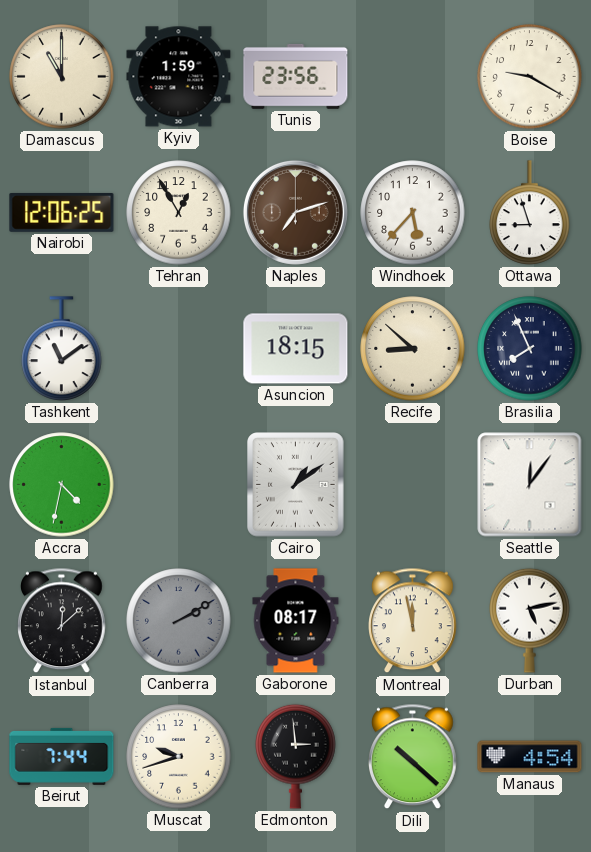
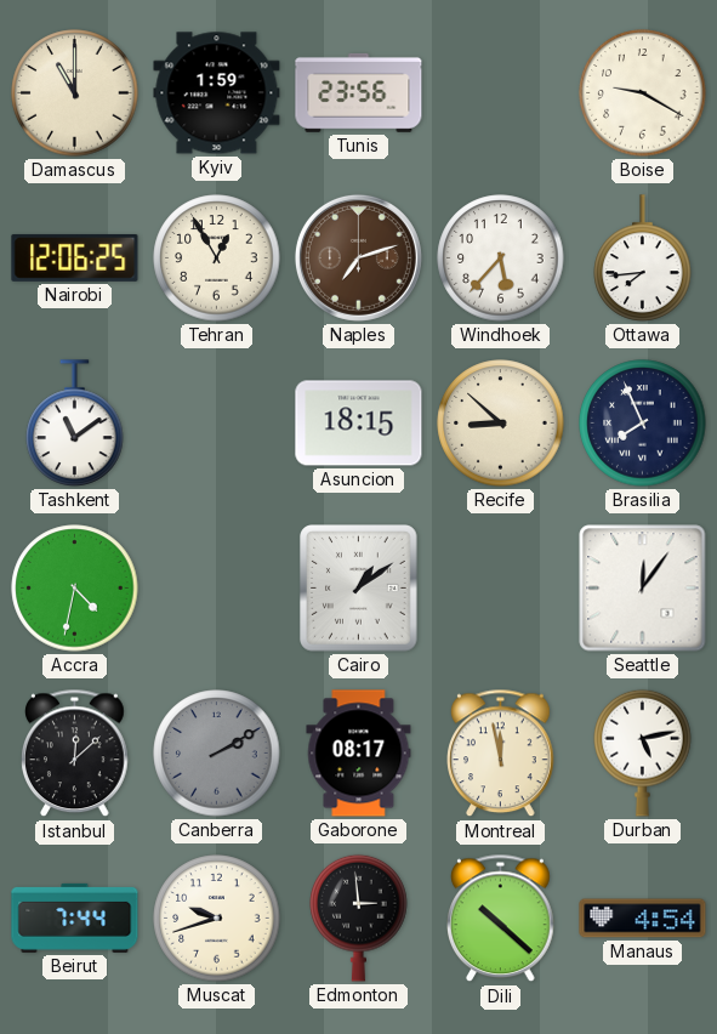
Ottawa: 8:57 -> 7:44 (643, 258)
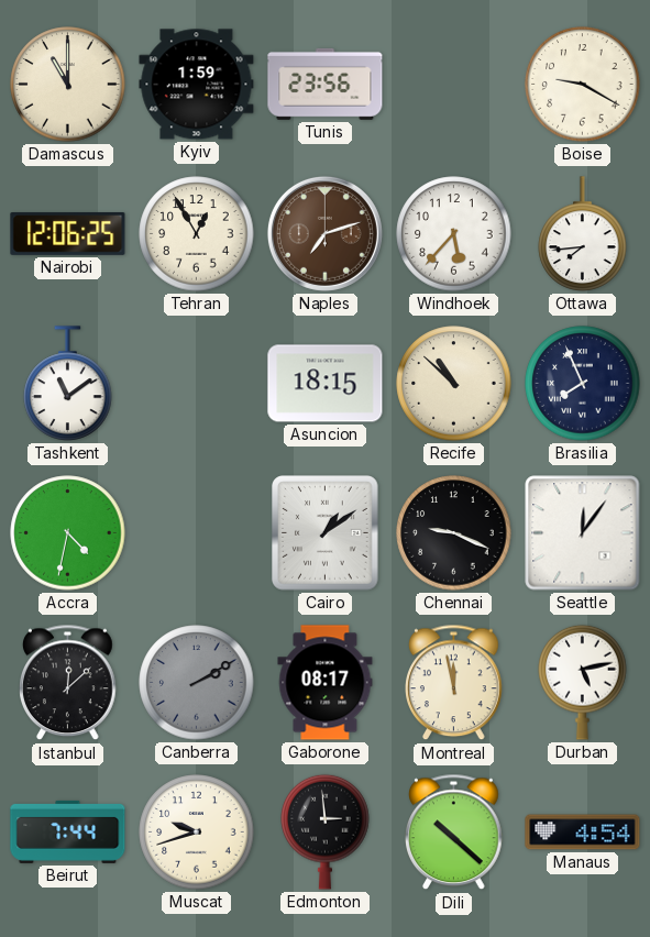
Recife: 8:52 -> 10:52 (454, 384)
Chennai: none -> 9:19 (454, 533)
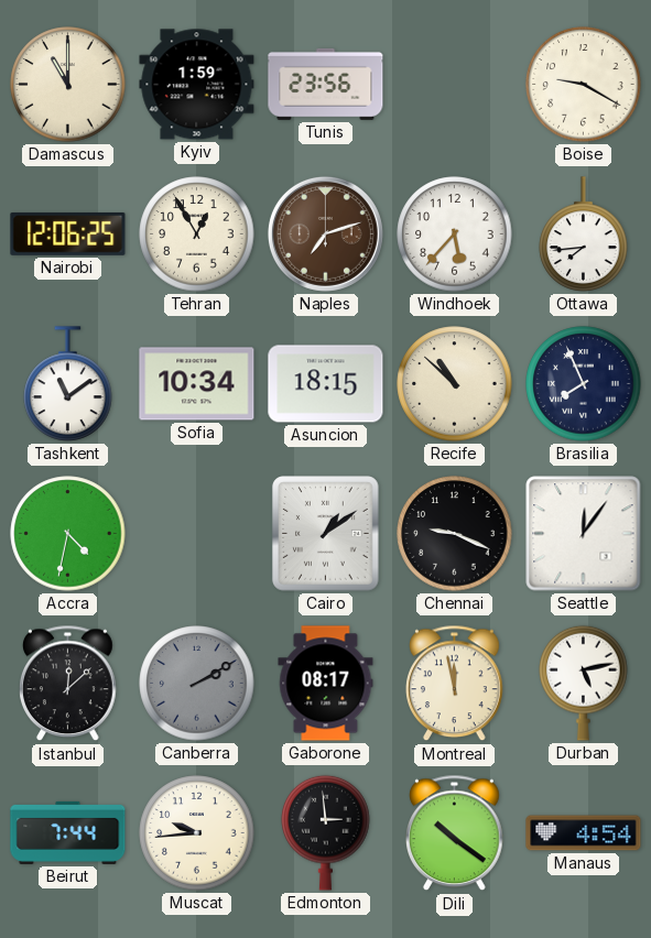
Sofia: none -> 10:34 (197, 384)
Muscat: 9:42 -> 9:44 (197, 833)
Dili: 10:22 -> 10:21 (455, 833)
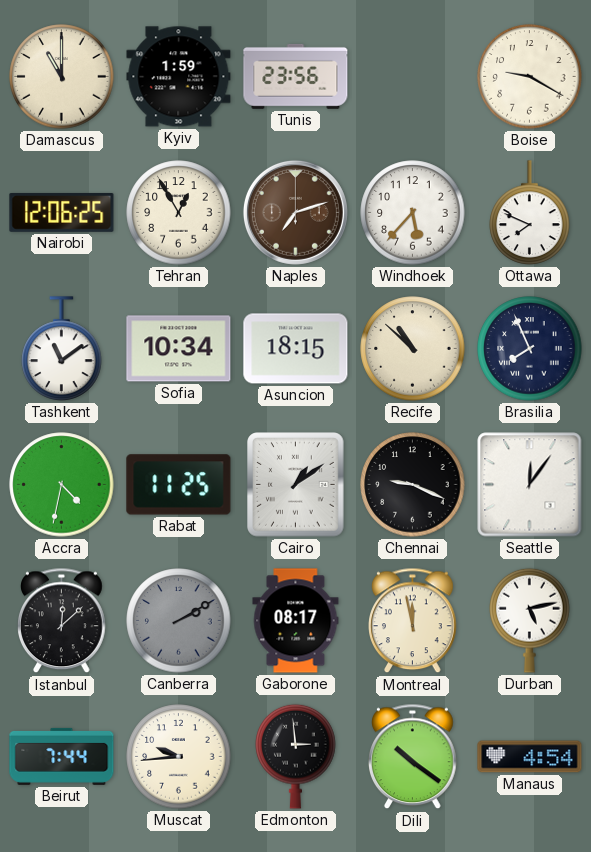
Ottawa: 7:44 -> 7:49 (530, 213)
Rabat: none -> 11:25 (179, 485)
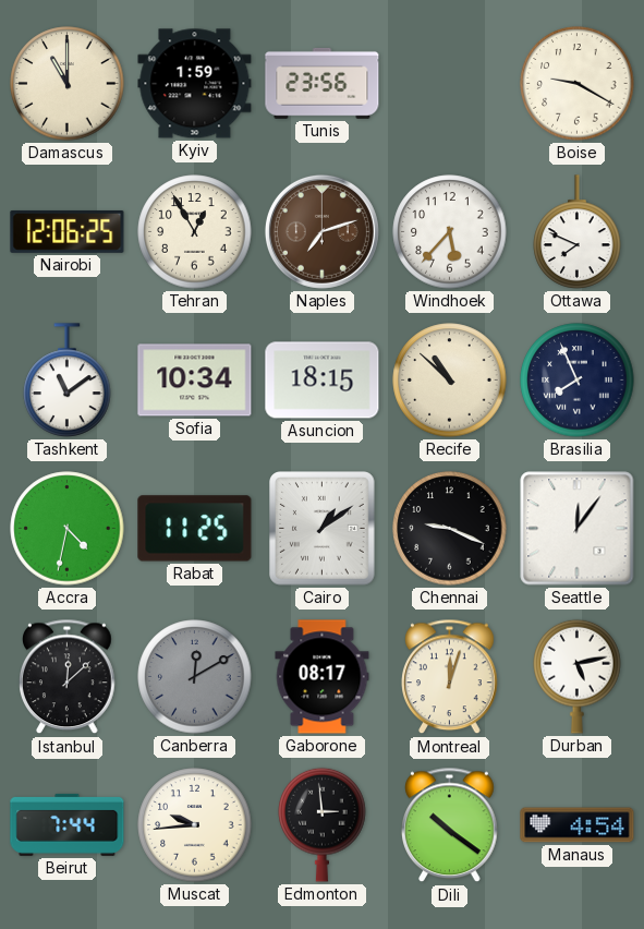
Canberra: 2:10 -> 12:10 (195, 677)
Montreal: 11:58 -> 12:03 (450, 677)
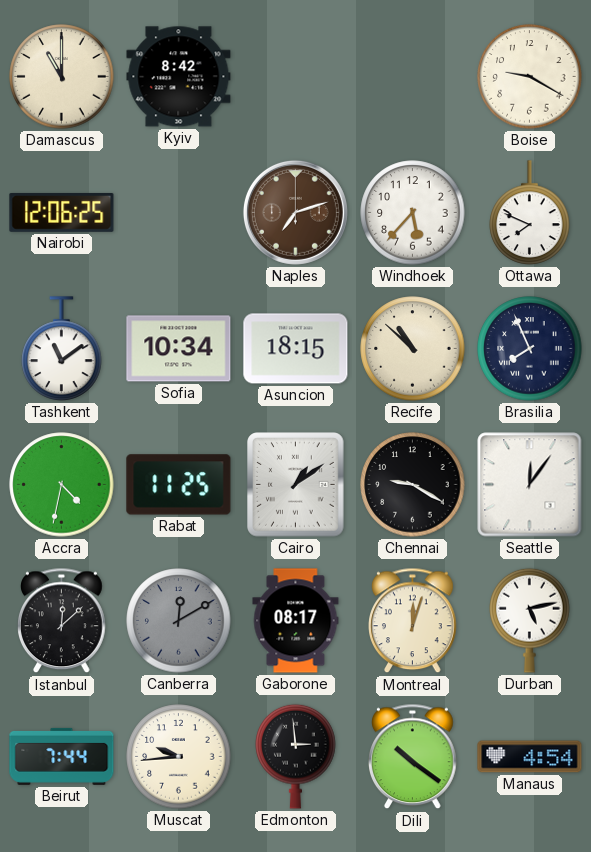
Kyiv: 1:59 -> 8:42 (179, 77)
Tunis: 23:56 -> none (323, 83)
Tehran: 12:55 -> none (195, 232)
Chennai: 9:19 -> 9:20 (413, 485)
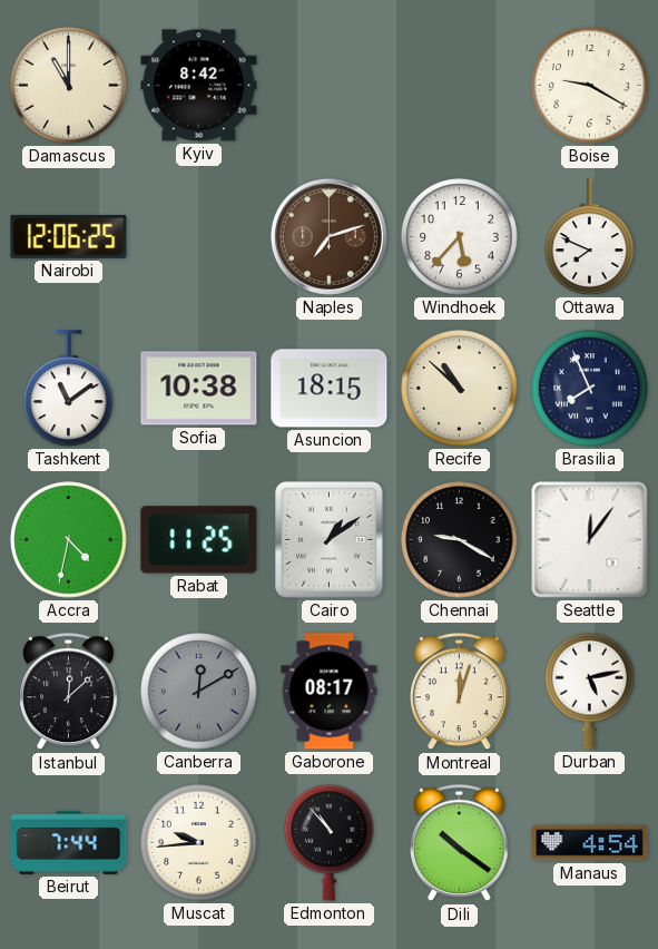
Sofia: 10:34 -> 10:38 (199, 389)
Edmonton: 2:59 -> 10:53 (330, 842)
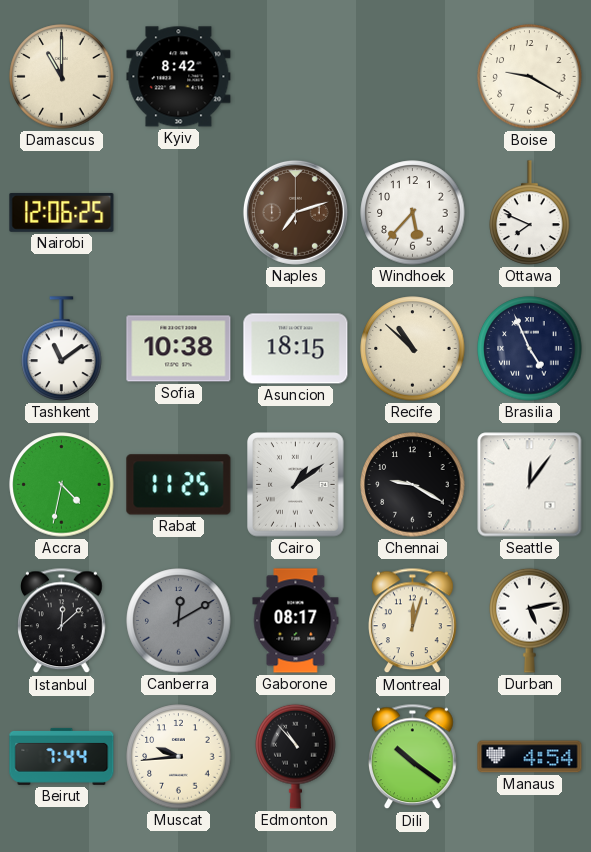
Brasilia: 7:56 -> 4:56 (530, 349)
